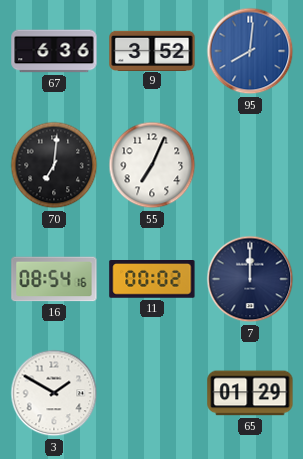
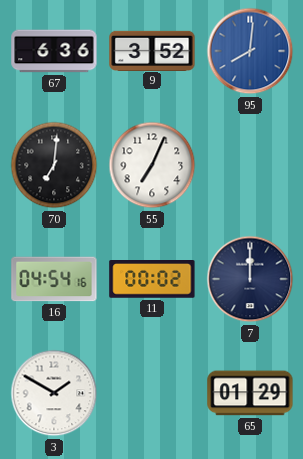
16: 08:54 -> 04:54 (54, 279)
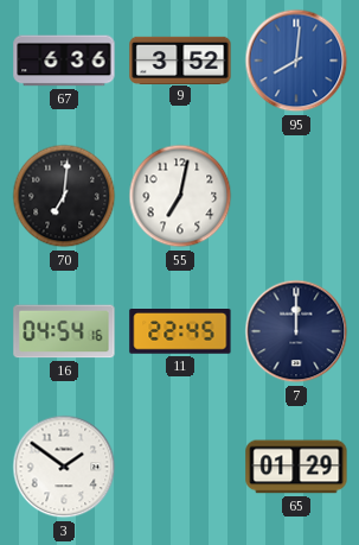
55: 7:04 -> 7:02 (180, 196)
11: 00:02 -> 22:45 (180, 332)
3: 1:50 -> 1:51 (64, 467)
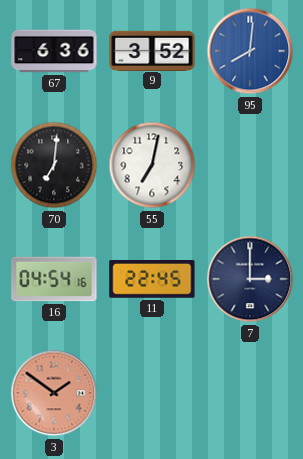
7: 12:00 -> 3:00 (250, 279)
3 dial: white -> salmon (54, 393)
65: 01:29 -> none (296, 467)
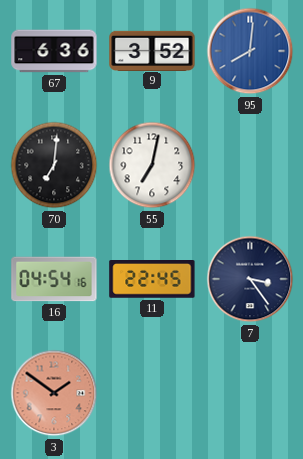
7: 3:00 -> 3:24 (250, 279)
